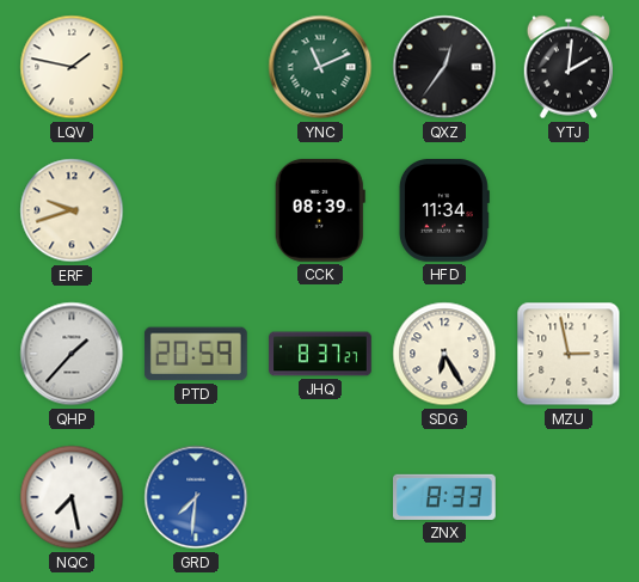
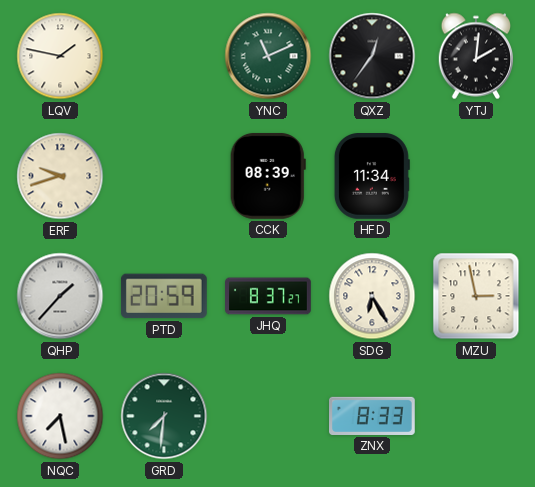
GRD dial: blue -> green (164, 416)
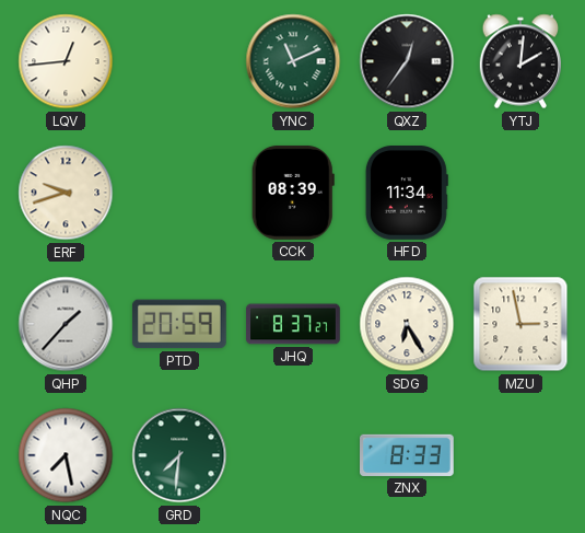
LQV: 1:47 -> 12:44 (66, 61)
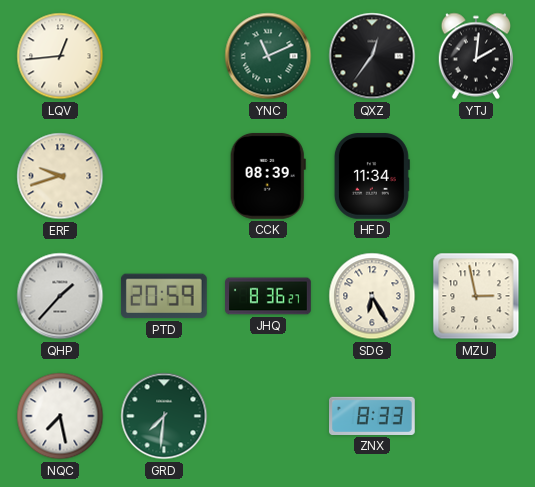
JHQ: 8:37 -> 8:36 (268, 296)
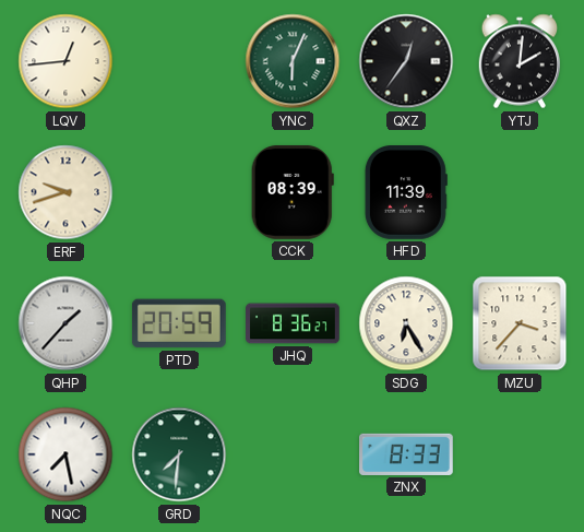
YNC: 11:11 -> 6:04 (293, 61)
HFD: 11:34 -> 11:39 (406, 193)
MZU: 2:58 -> 3:37 (520, 323)
